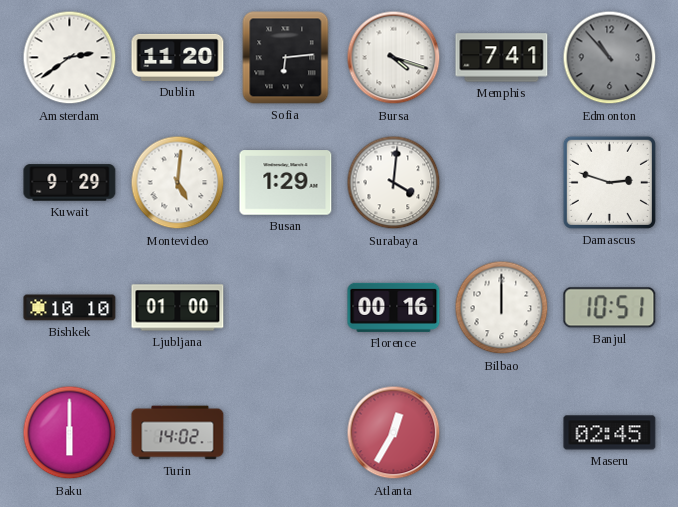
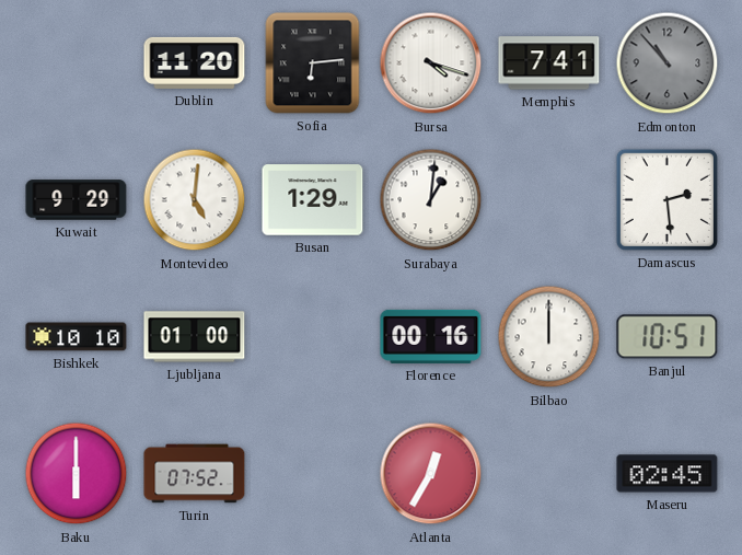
Amsterdam: 2:39 -> none (70, 58)
Surabaya: 4:01 -> 1:01 (431, 200)
Damascus: 2:48 -> 2:29 (666, 199)
Turin: 14:02 -> 07:52 (195, 474)
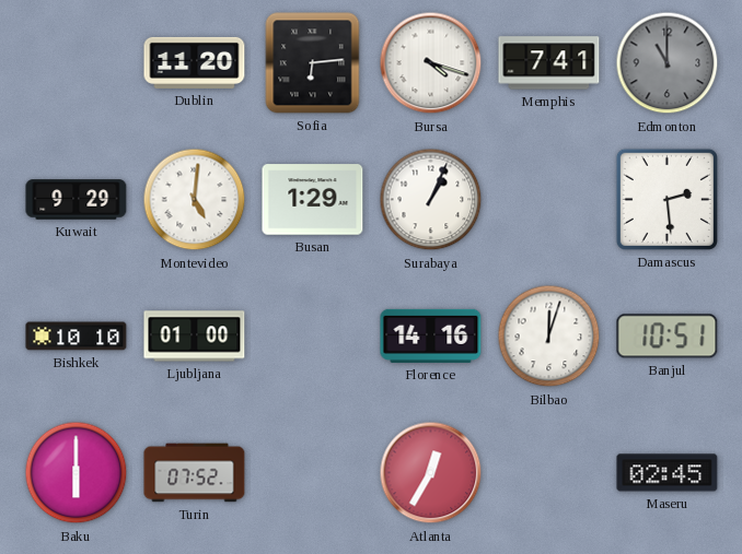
Edmonton: 10:53 -> 11:00 (668, 63)
Surabaya: 1:01 -> 1:04 (431, 200)
Florence: 00:16 -> 14:16 (431, 335)
Bilbao: 12:00 -> 12:03 (549, 337)
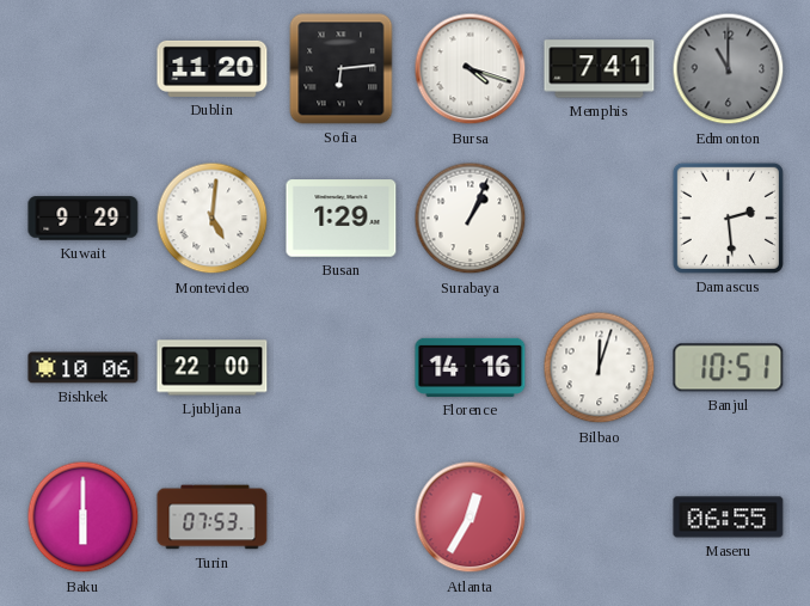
Bishkek: 10:10 -> 10:06 (84, 368)
Ljubljana: 01:00 -> 22:00 (213, 368)
Turin: 07:52 -> 07:53 (213, 518)
Maseru: 02:45 -> 06:55 (729, 518)
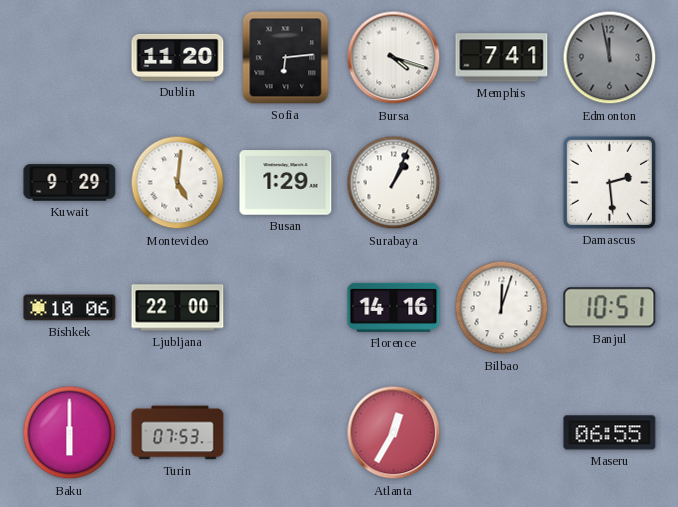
Edmonton: 11:00 -> 11:58 (610, 58)
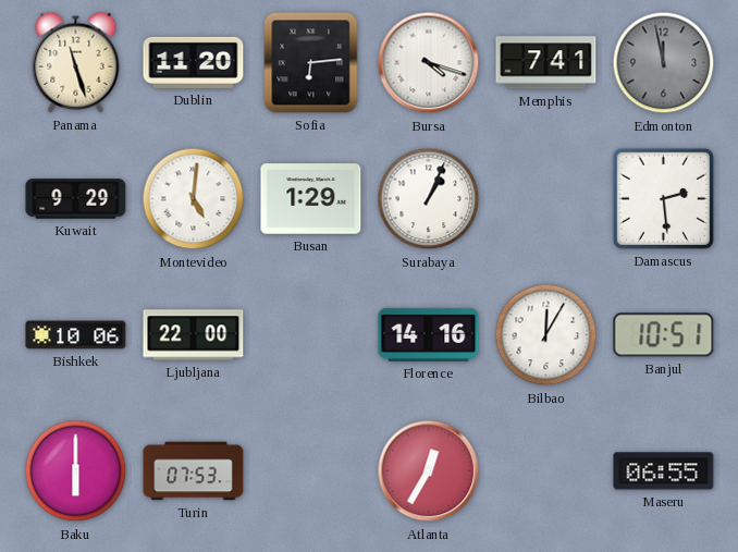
Panama: none -> 11:27 (76, 62)
Bilbao: 12:03 -> 12:05 (546, 335)
